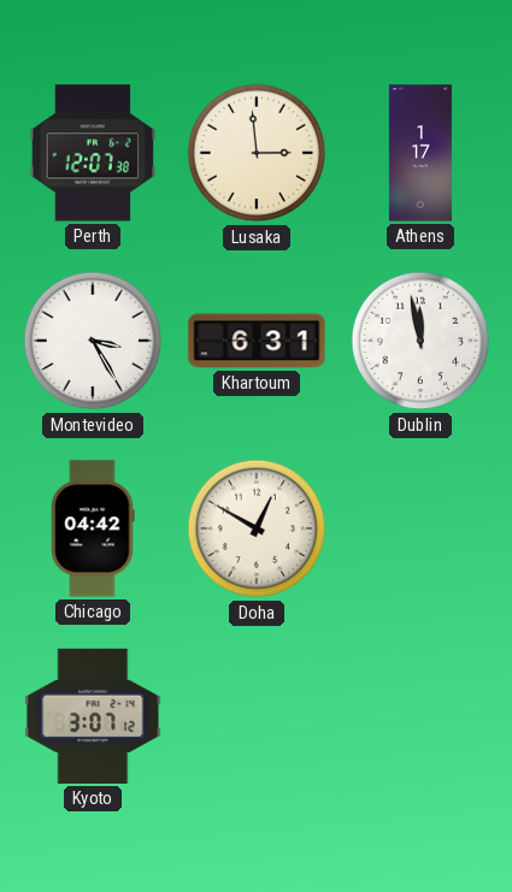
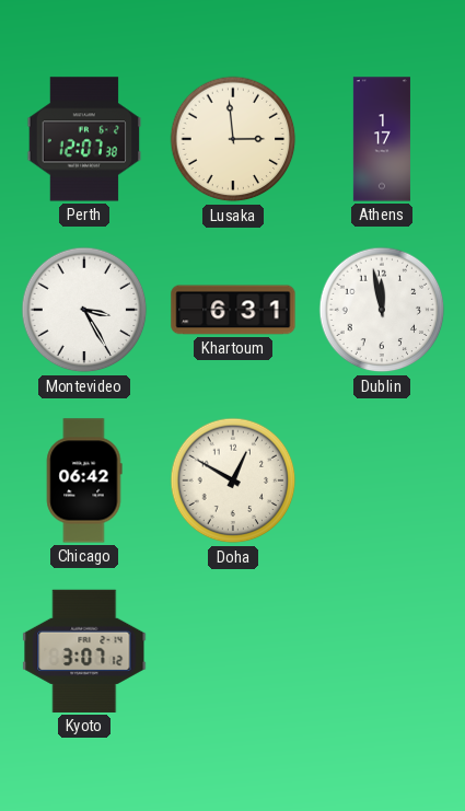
Chicago: 04:42 -> 06:42 (84, 480)
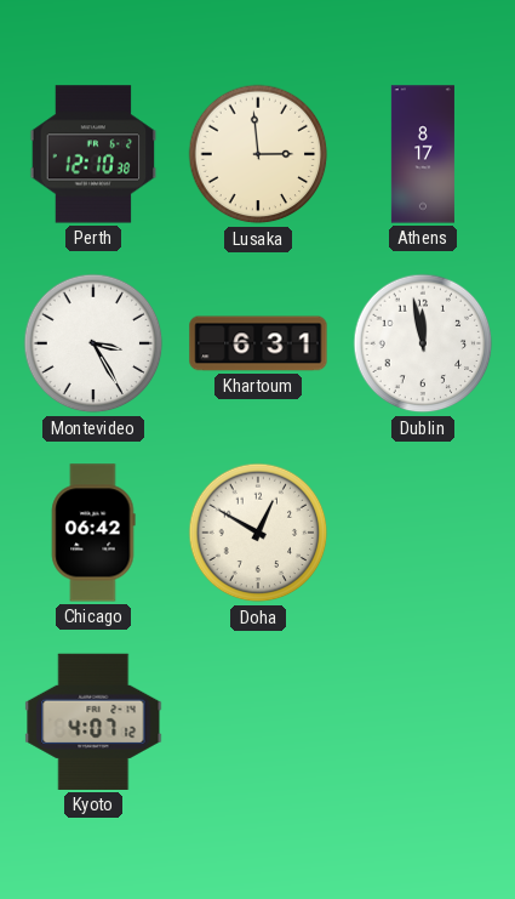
Perth: 12:07 -> 12:10 (93, 154)
Athens: 1:17 -> 8:17 (423, 154)
Kyoto: 3:07 -> 4:07 (93, 722)
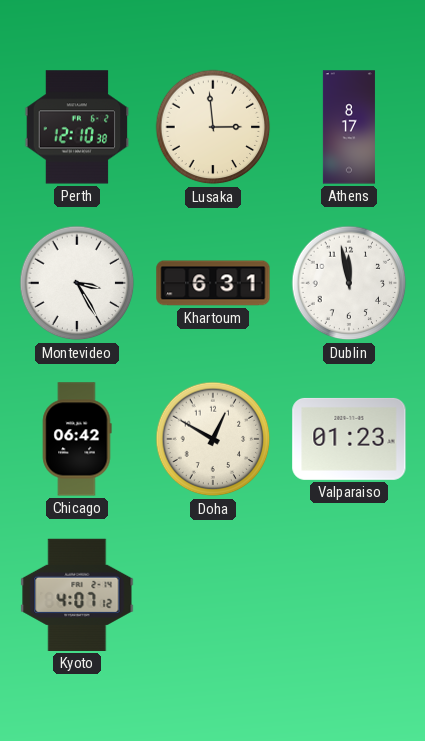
Valparaiso: none -> 01:23 (349, 439)
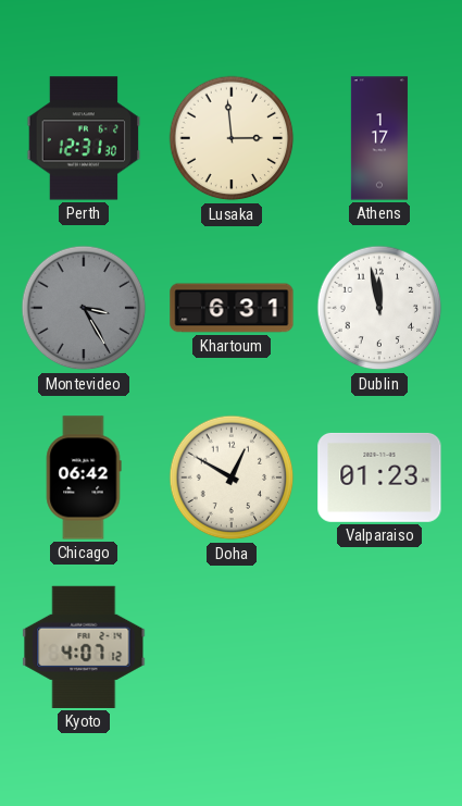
Perth: 12:10 -> 12:31 (84, 138)
Athens: 8:17 -> 1:17 (379, 138)
Montevideo dial: white -> grey (84, 308)
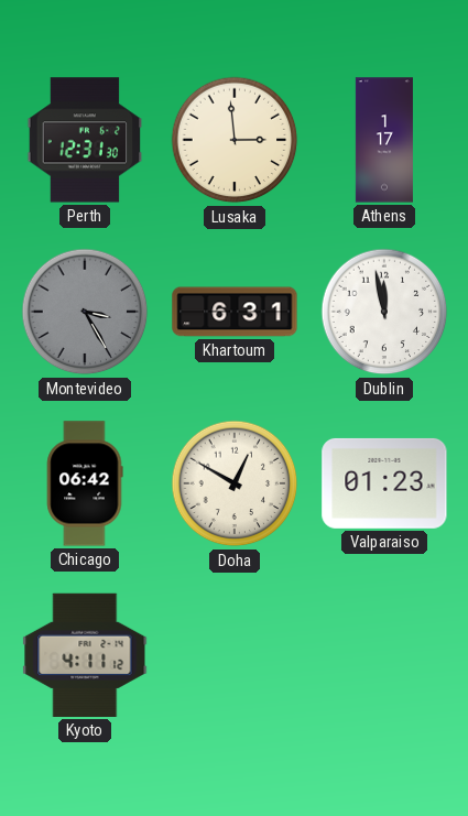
Kyoto: 4:07 -> 4:11 (85, 655)
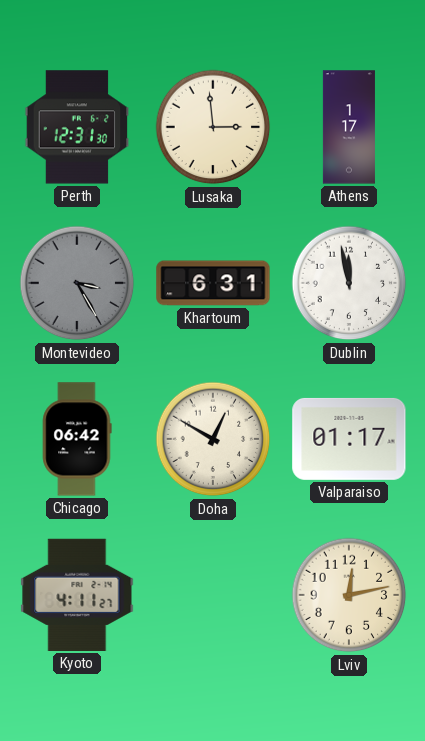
Valparaiso: 01:23 -> 01:17 (349, 439)
Kyoto: 4:11:12 -> 4:11:27 (77, 595)
Lviv: none -> 12:13 (349, 595)
